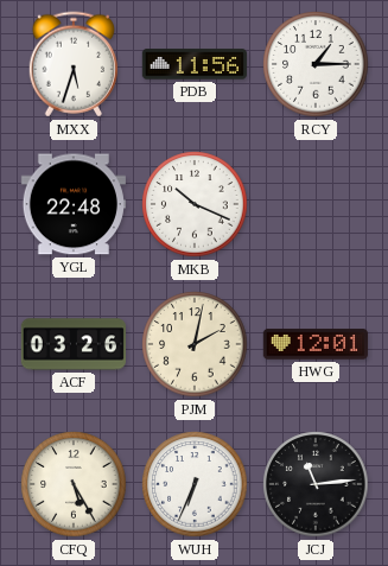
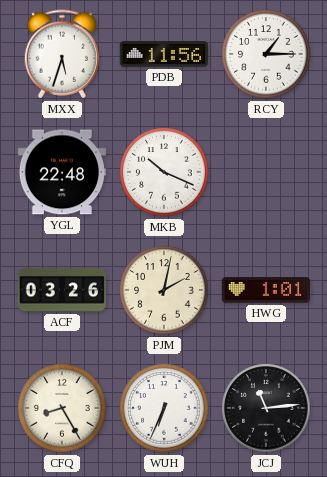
HWG: 12:01 -> 1:01 (266, 290)
CFQ: 5:25 -> 8:25 (62, 408)
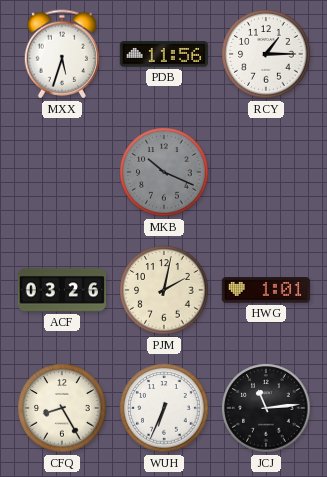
YGL: 22:48 -> none (62, 172)
MKB dial: white -> grey (164, 172)
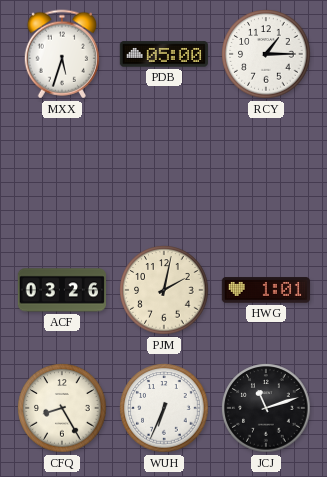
PDB: 11:56 -> 05:00 (164, 54)
MKB: 10:19 -> none (164, 172)
JCJ: 11:14 -> 11:12 (266, 408)
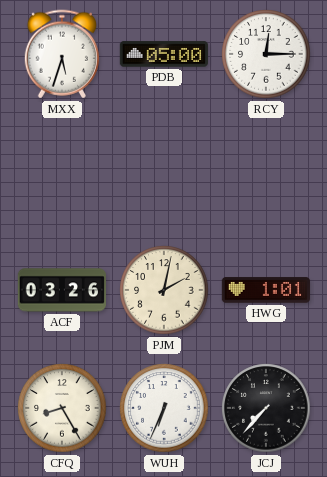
RCY: 1:15 -> 12:15 (266, 54)
JCJ: 11:12 -> 7:37 (266, 408)
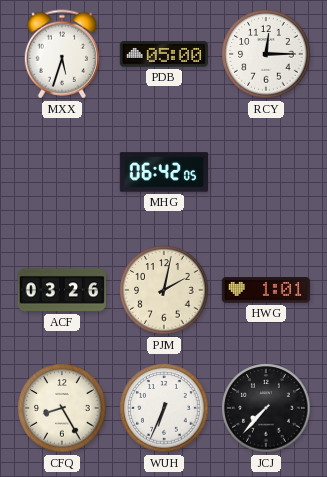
MHG: none -> 06:42 (163, 172)
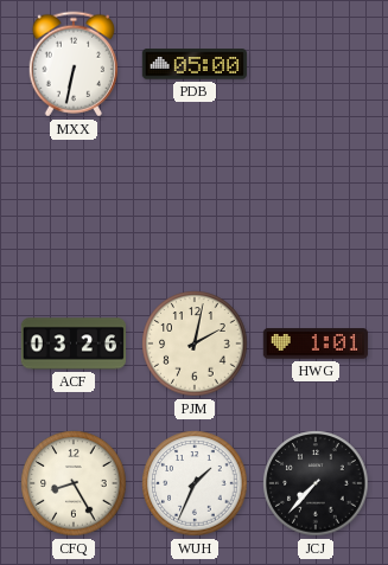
MXX: 5:33 -> 6:32 (72, 64)
RCY: 12:15 -> none (266, 54)
MHG: 06:42 -> none (163, 172)
WUH: 6:34 -> 1:34 (195, 483)
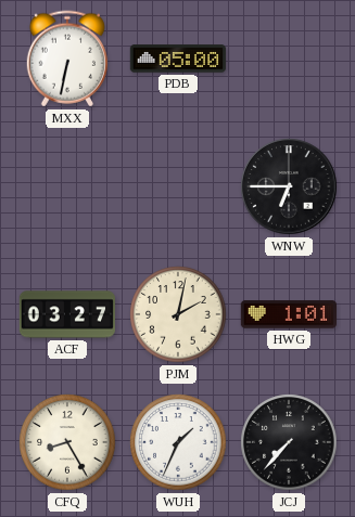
WNW: none -> 6:45 (289, 186)
ACF: 03:26 -> 03:27 (66, 314)
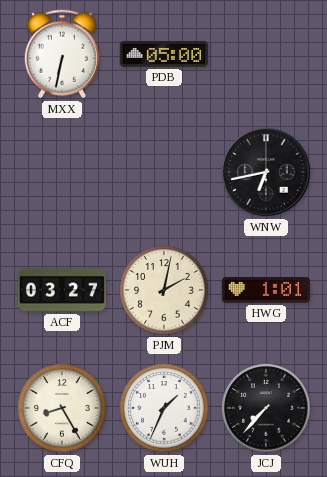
WNW: 6:45 -> 6:43 (266, 172)
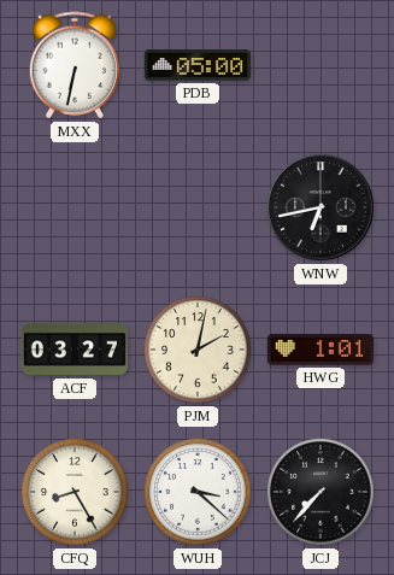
WUH: 1:34 -> 3:22 (198, 492)
